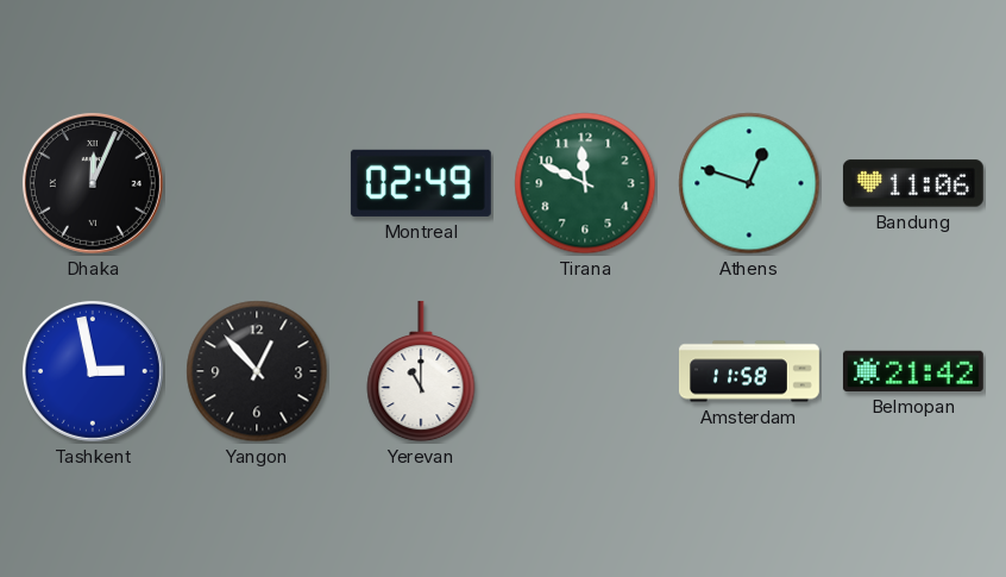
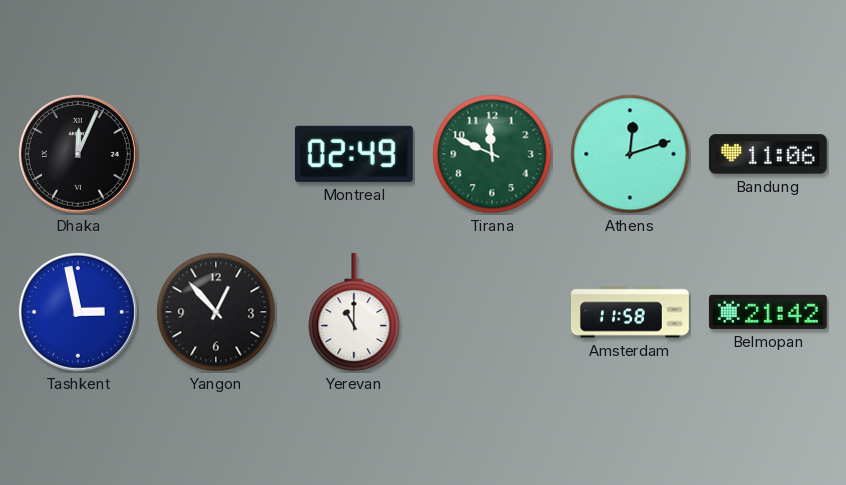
Athens: 12:48 -> 12:12 (630, 154)
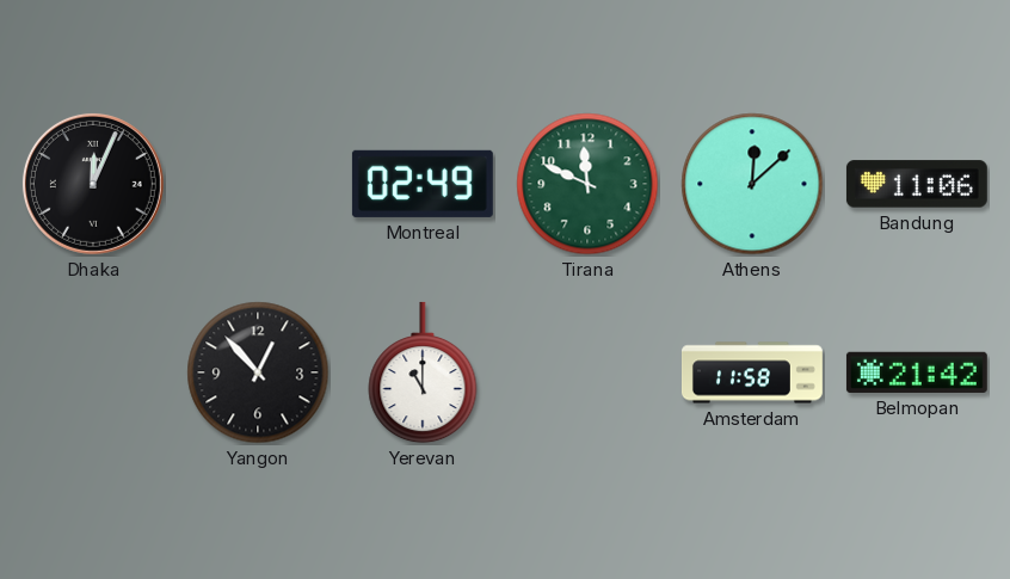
Athens: 12:12 -> 12:08 (752, 184)
Tashkent: 2:58 -> none (78, 312)
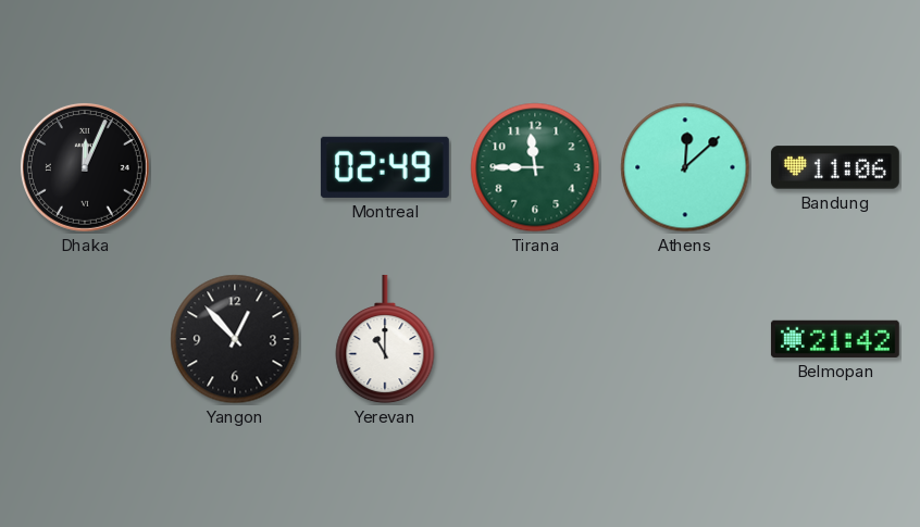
Tirana: 11:49 -> 11:45 (535, 167)
Amsterdam: 11:58 -> none (752, 372)
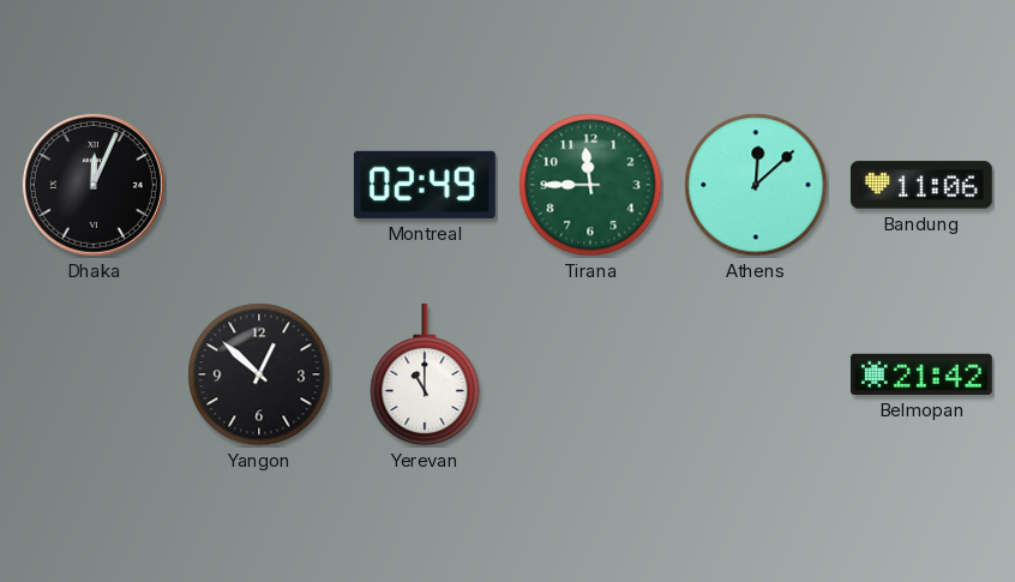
Yangon: 12:53 -> 12:52 (259, 374)
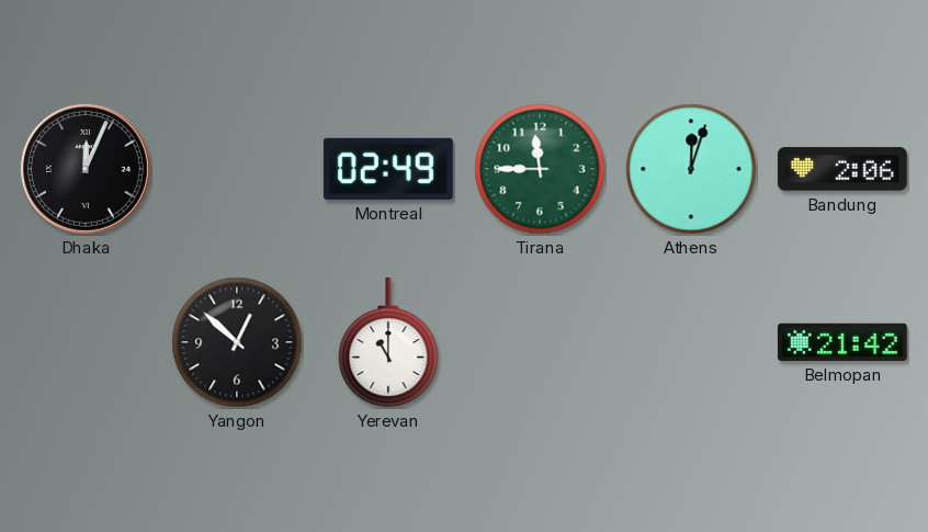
Athens: 12:08 -> 12:03 (691, 169)
Bandung: 11:06 -> 2:06 (842, 169)
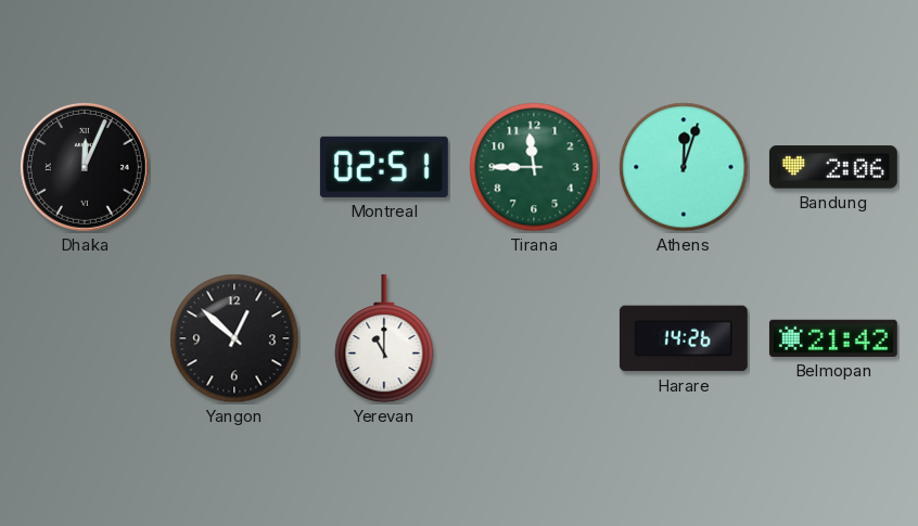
Montreal: 02:49 -> 02:51 (384, 167)
Harare: none -> 14:26 (684, 338)
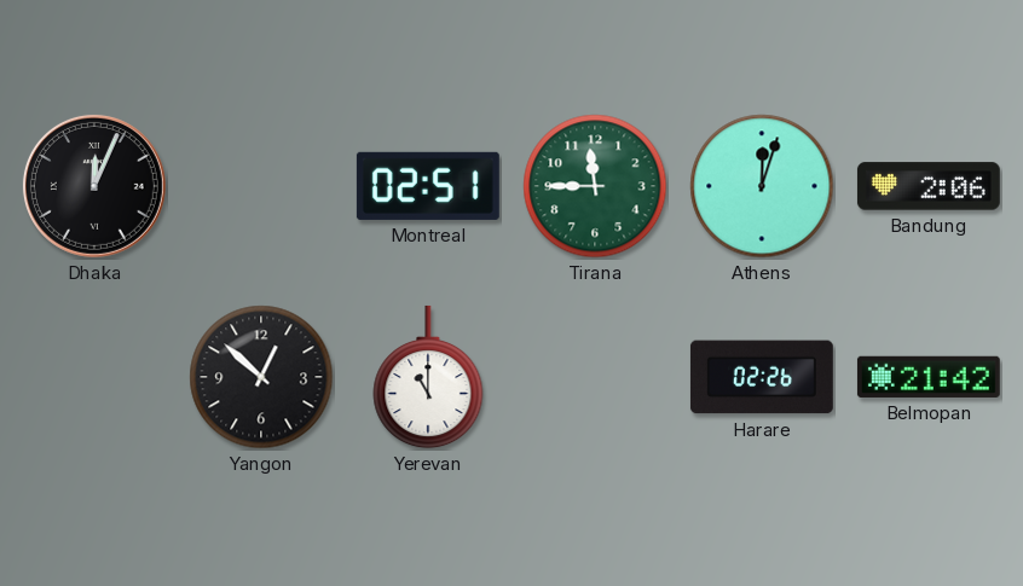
Harare: 14:26 -> 02:26 (762, 377)
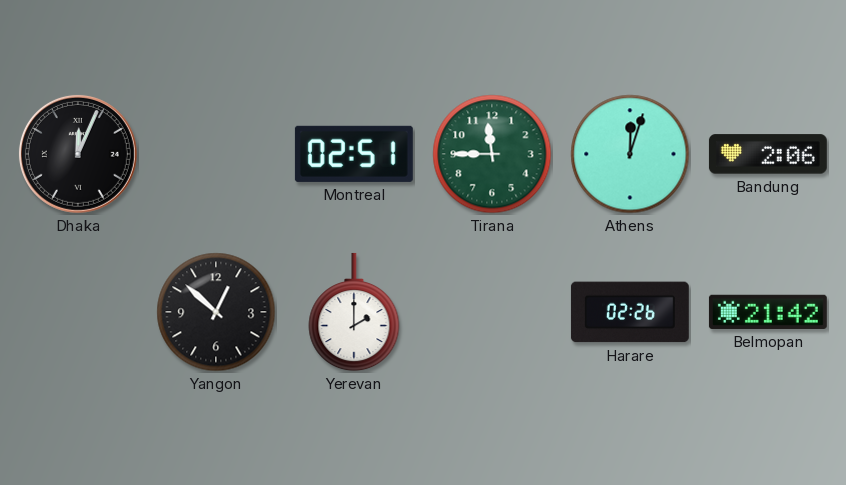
Yerevan: 11:00 -> 2:00 (354, 312)
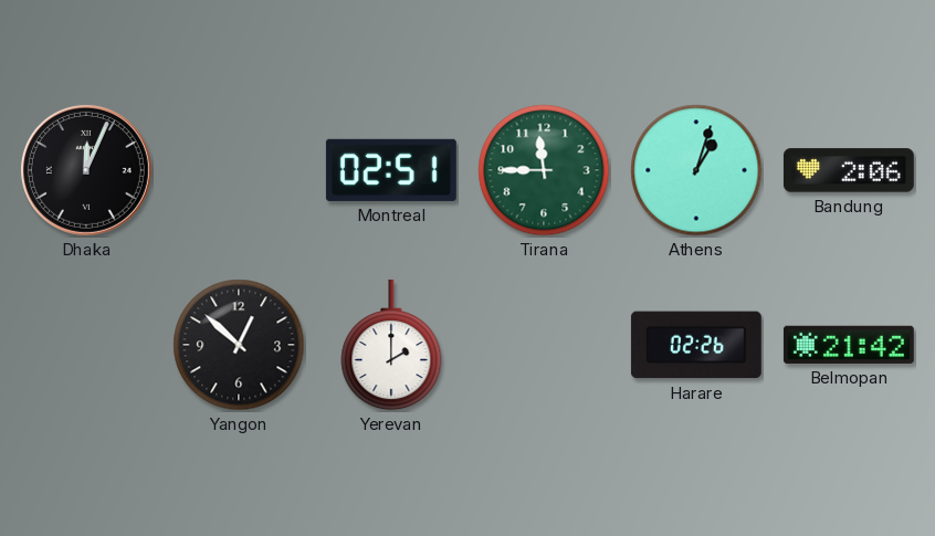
Athens: 12:03 -> 1:03 (696, 170)
